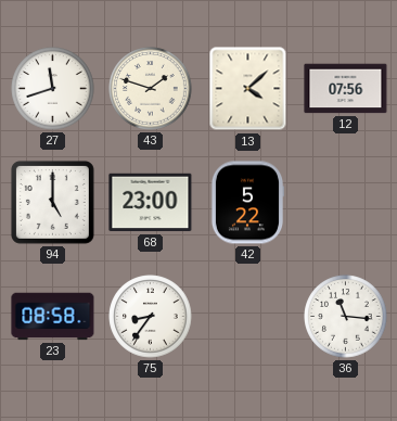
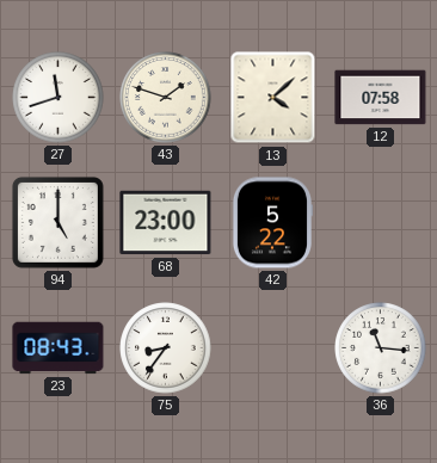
12: 07:56 -> 07:58 (381, 98)
23: 08:58 -> 08:43 (59, 348)
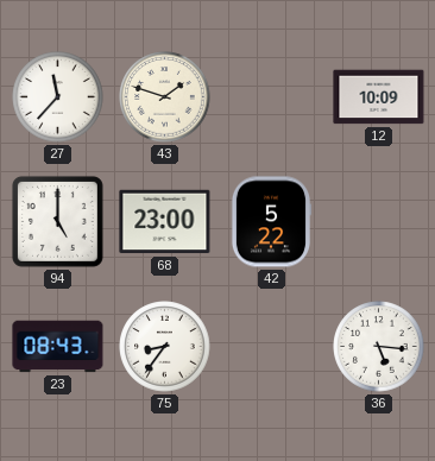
27: 11:42 -> 11:37 (58, 97)
13: 4:08 -> none (273, 98)
12: 07:58 -> 10:09 (379, 97)
36: 11:16 -> 5:16 (379, 347)
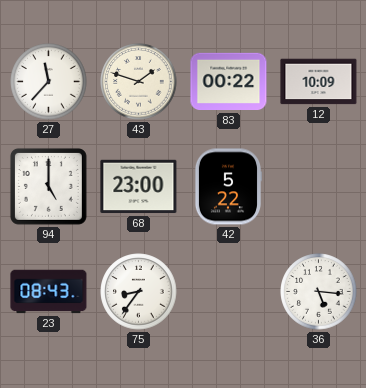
83: none -> 00:22 (229, 82)
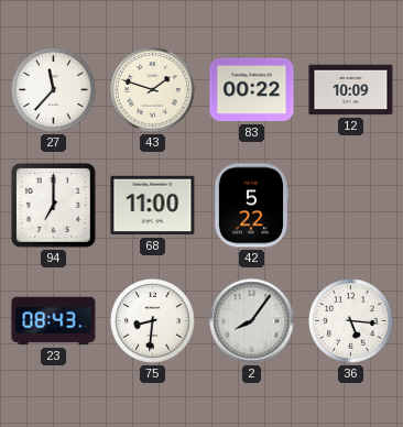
94: 5:00 -> 7:00 (53, 205)
68: 23:00 -> 11:00 (153, 206)
75: 8:36 -> 8:31 (153, 321)
2: none -> 8:06 (252, 321)
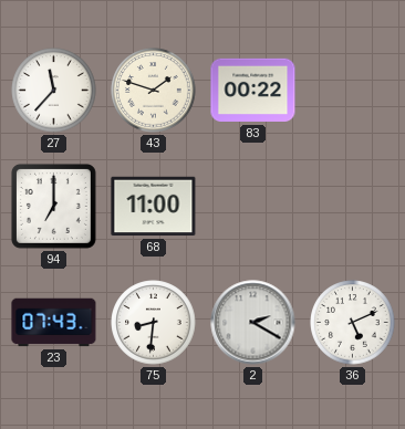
12: 10:09 -> none (351, 90)
42: 5:22 -> none (250, 206)
23: 08:43 -> 07:43 (54, 323)
2: 8:06 -> 2:20 (253, 323)
36: 5:16 -> 5:11 (353, 323)
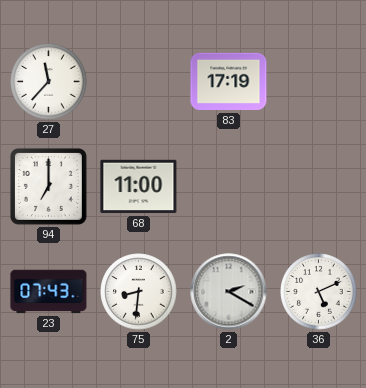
43: 1:48 -> none (154, 91)
83: 00:22 -> 17:19 (229, 82)
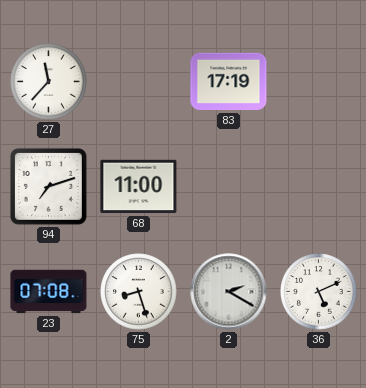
94: 7:00 -> 7:12 (48, 186)
23: 07:43 -> 07:08 (49, 292)
75: 8:31 -> 8:27 (139, 292)
